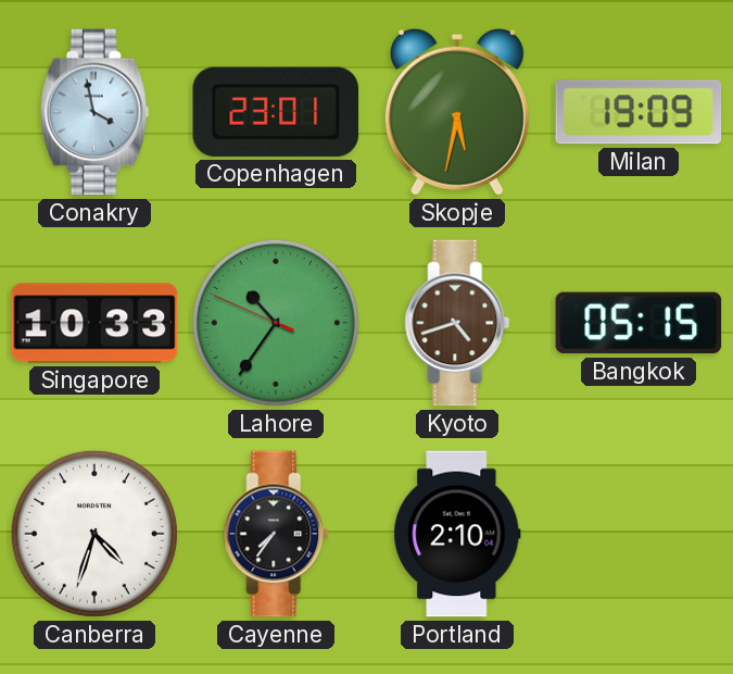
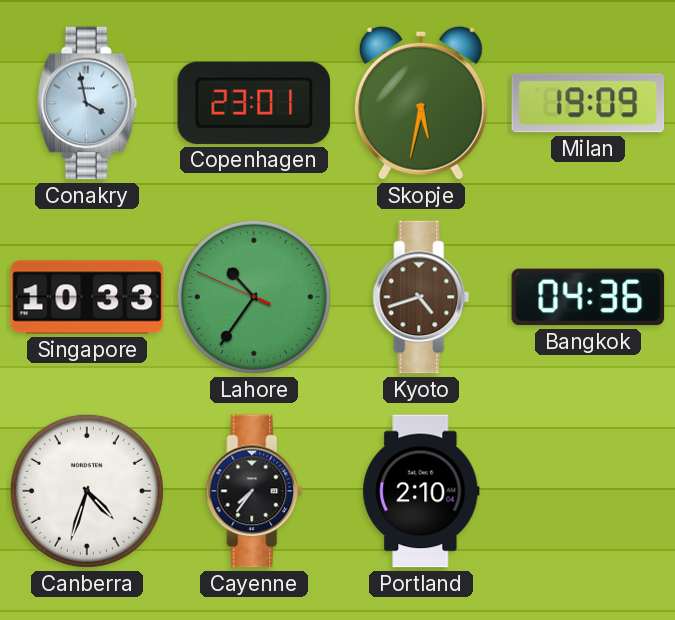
Bangkok: 05:15 -> 04:36 (588, 297)
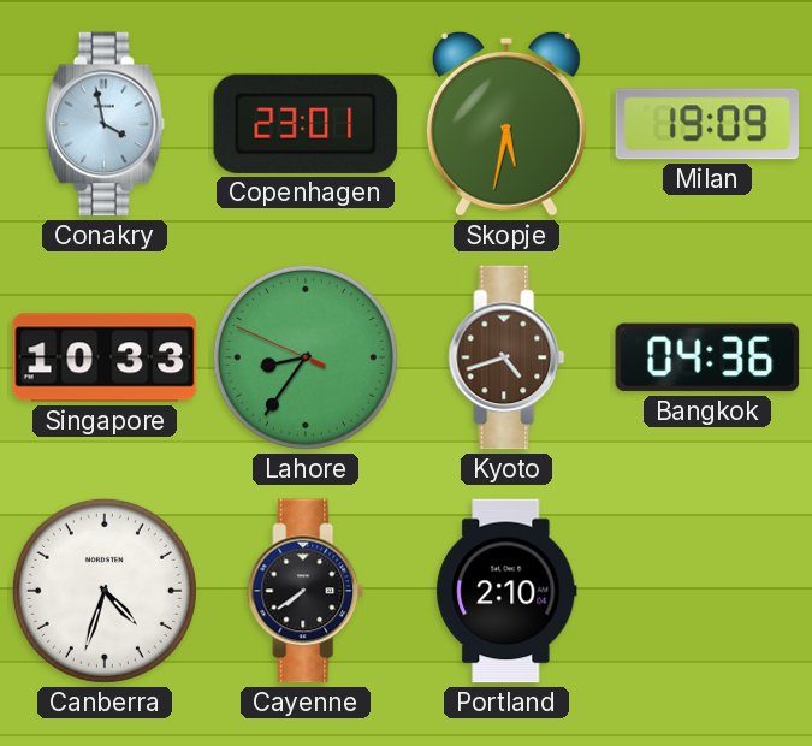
Lahore: 10:35 -> 8:35 (306, 357)
Cayenne: 7:36 -> 7:39 (306, 591)
